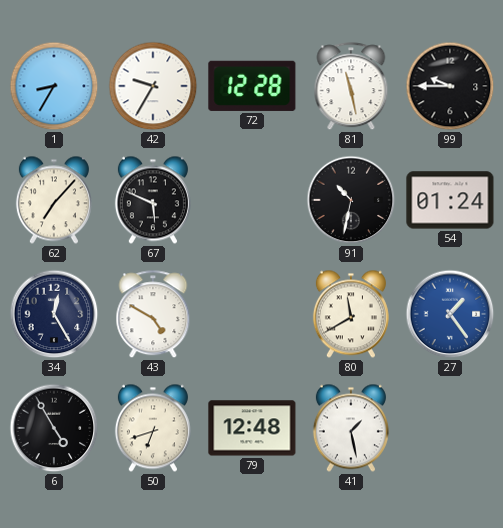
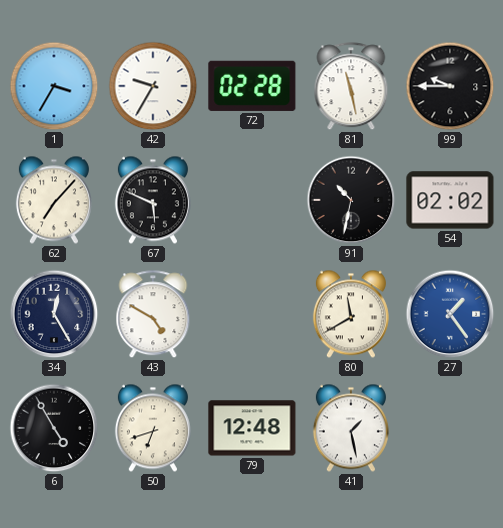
1: 8:35 -> 3:35 (54, 86)
72: 12:28 -> 02:28 (252, 86)
54: 01:24 -> 02:02 (450, 200)
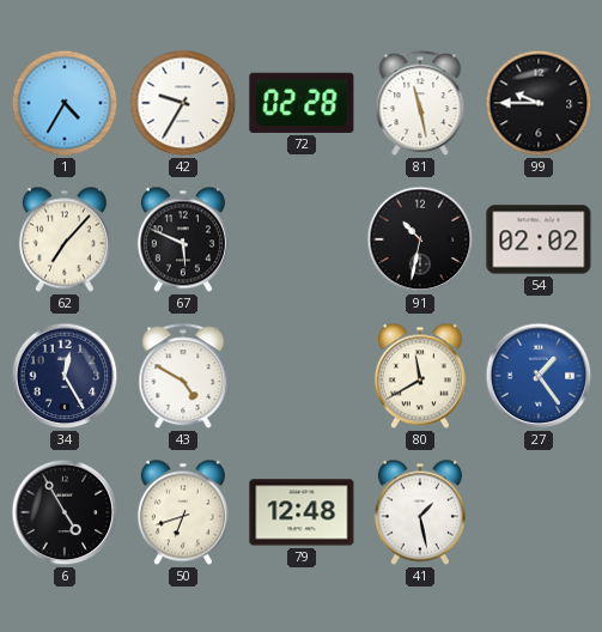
1: 3:35 -> 4:35 (65, 103)
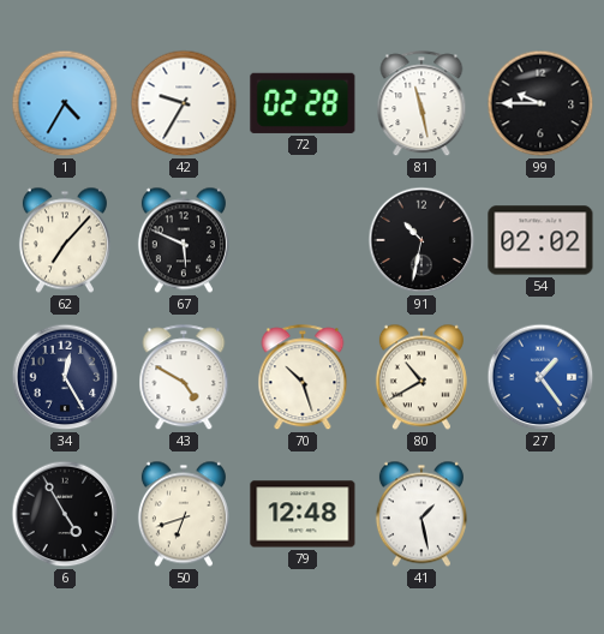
70: none -> 10:27 (303, 378)
80: 11:40 -> 10:40 (421, 377)
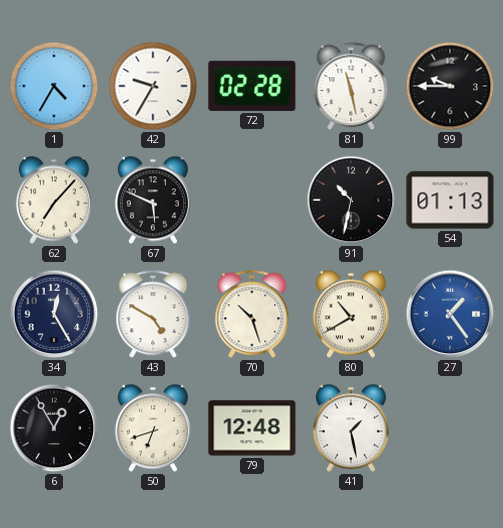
54: 02:02 -> 01:13 (450, 200)
6: 4:55 -> 12:55 (54, 428)
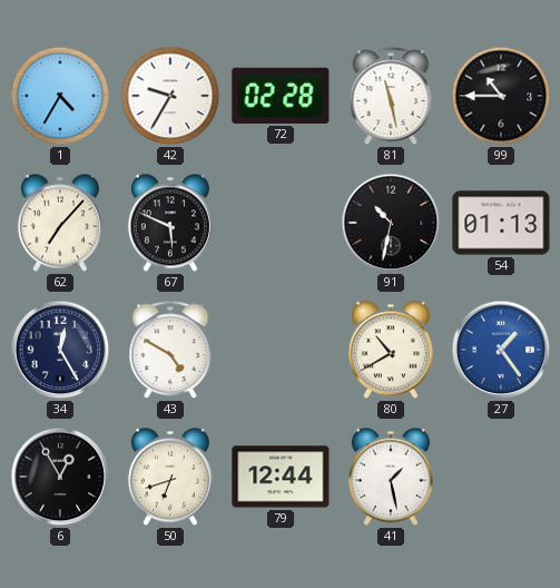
99: 9:45 -> 10:45 (501, 96)
70: 10:27 -> none (252, 315)
79: 12:48 -> 12:44 (281, 477)
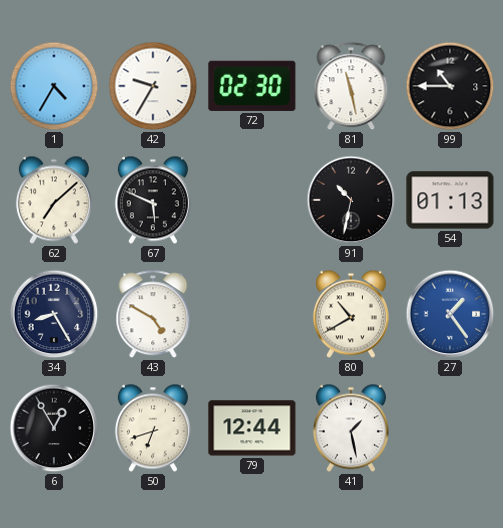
72: 02:28 -> 02:30 (252, 86)
62: 7:07 -> 7:08 (54, 200)
34: 12:25 -> 8:25 (54, 314)
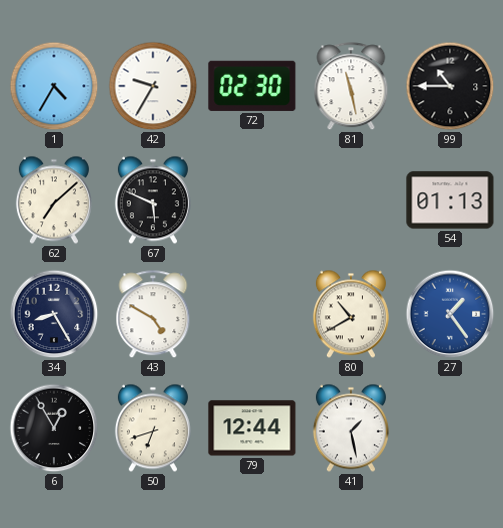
91: 10:32 -> none (351, 200)
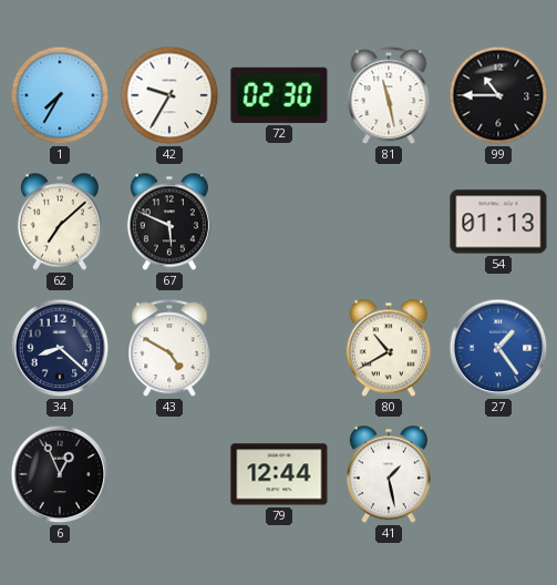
1: 4:35 -> 7:35 (60, 95)
34: 8:25 -> 8:22 (60, 348)
6: 12:55 -> 12:56 (60, 474)
50: 6:42 -> none (153, 428)
